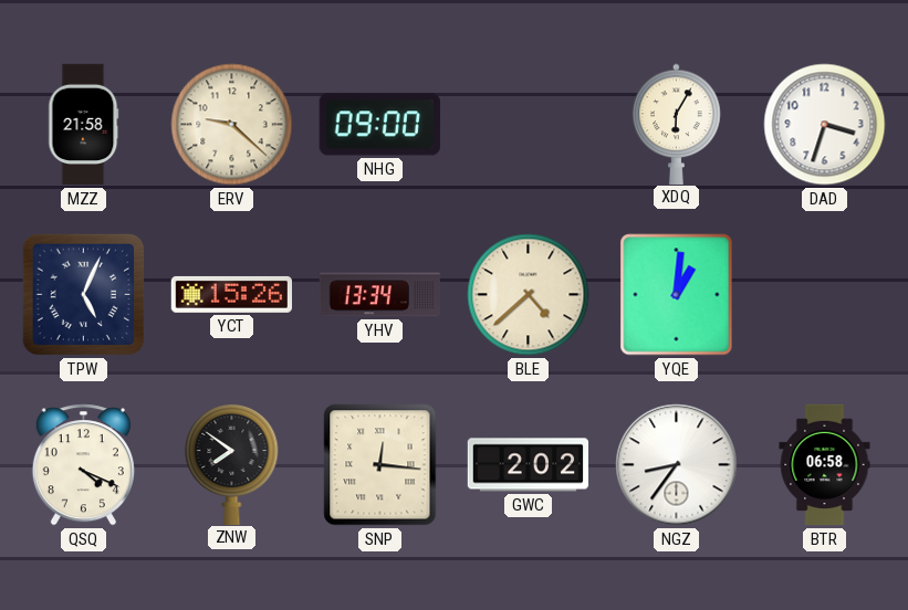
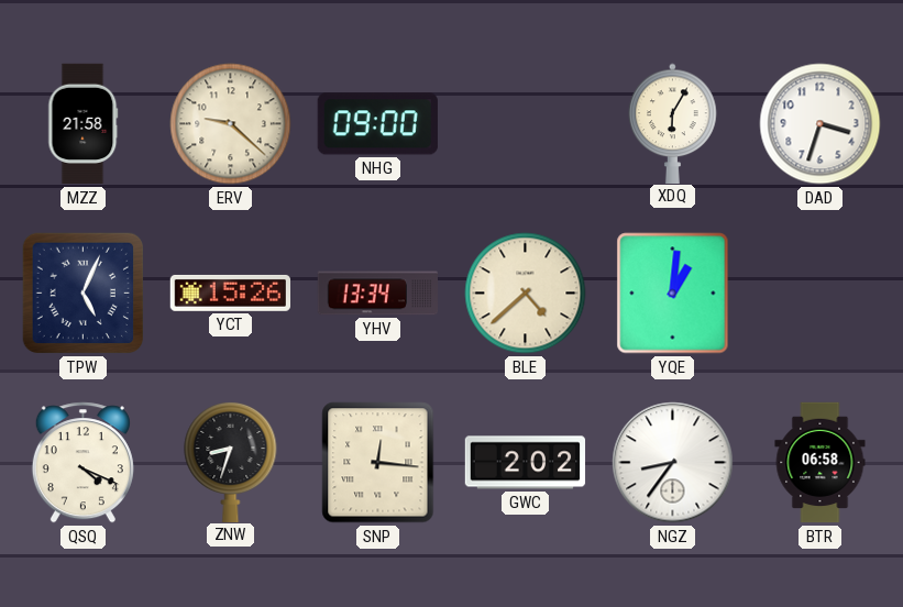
ZNW: 7:51 -> 8:33 (231, 461)
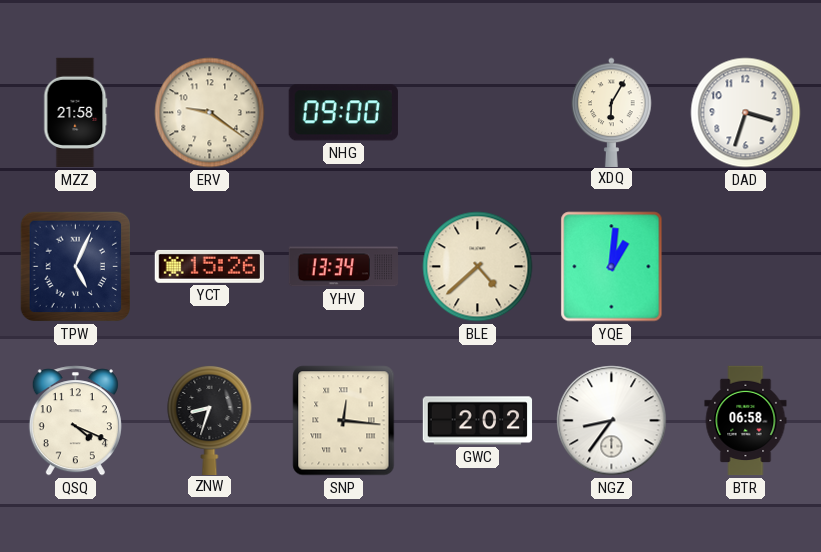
ERV: 9:22 -> 9:21 (210, 113)
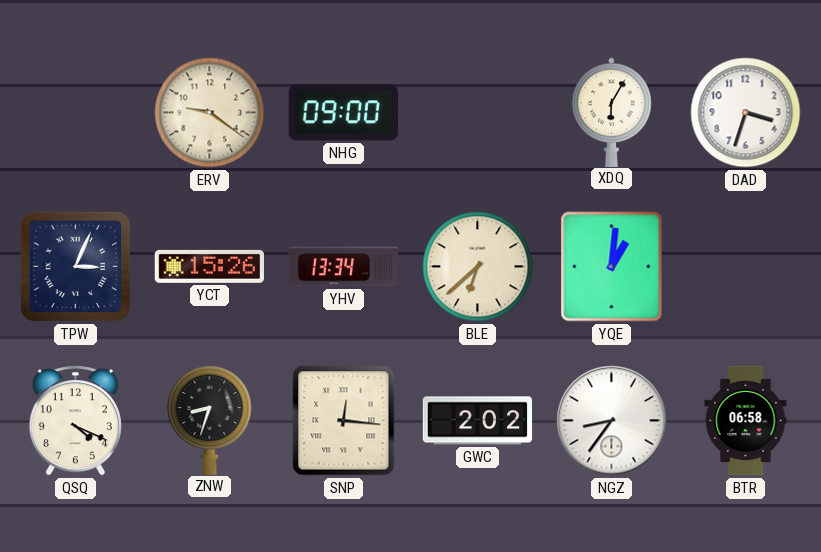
MZZ: 21:58 -> none (76, 113)
TPW: 5:04 -> 3:04 (76, 267)
BLE: 4:38 -> 6:38 (478, 267)
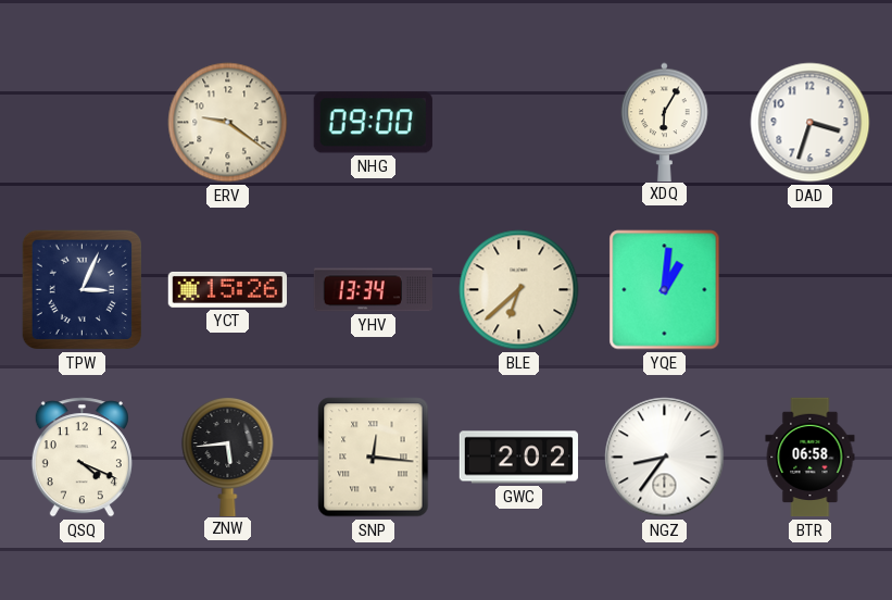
ZNW: 8:33 -> 5:44 (228, 455)
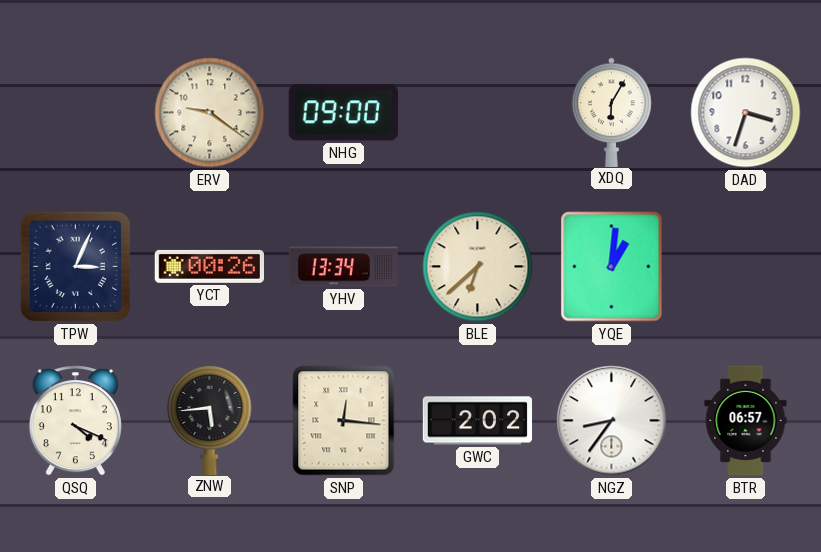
YCT: 15:26 -> 00:26 (209, 266)
BTR: 06:58 -> 06:57 (746, 421)
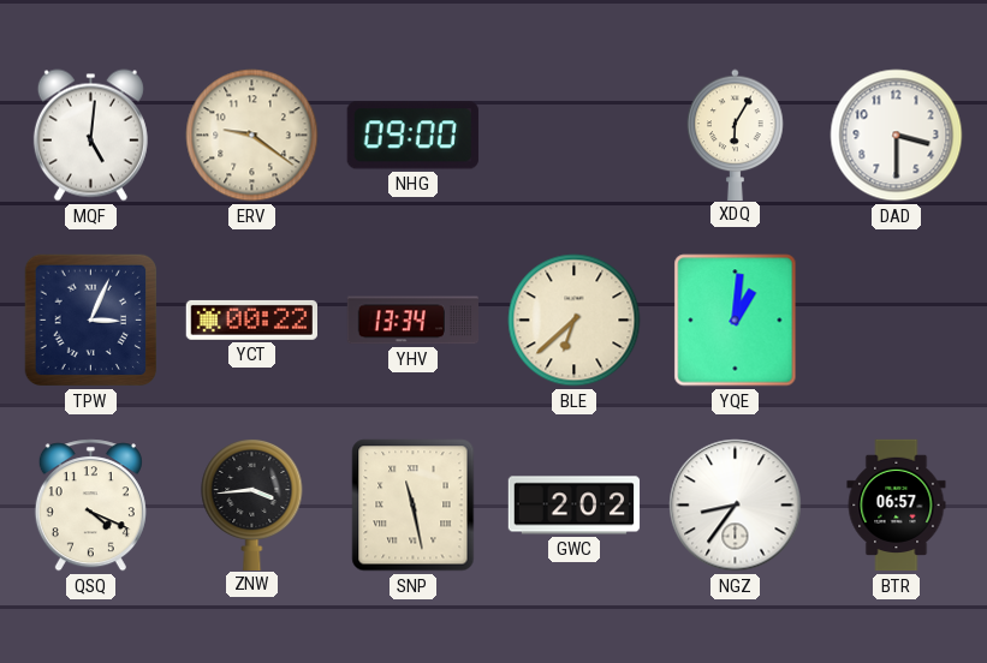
MQF: none -> 5:01 (90, 136)
DAD: 3:33 -> 3:30 (897, 136)
YCT: 00:26 -> 00:22 (251, 319)
ZNW: 5:44 -> 3:44 (252, 503)
SNP: 12:16 -> 11:28 (414, 506)
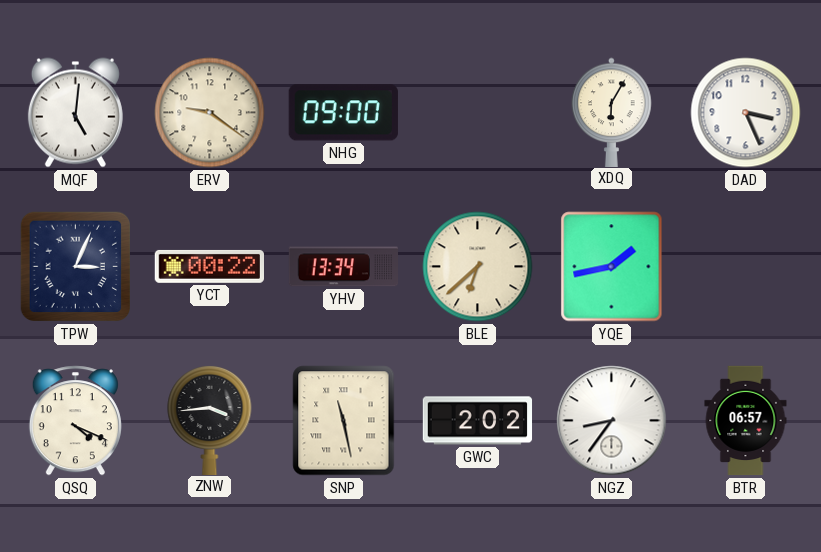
DAD: 3:30 -> 3:26 (746, 113)
YQE: 1:01 -> 1:43 (612, 267)
